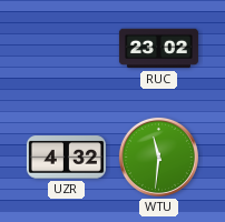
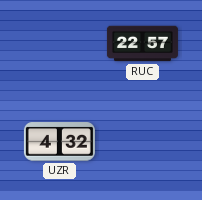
RUC: 23:02 -> 22:57 (142, 44)
WTU: 11:31 -> none (158, 157)
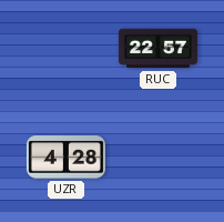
UZR: 4:32 -> 4:28 (65, 158)
